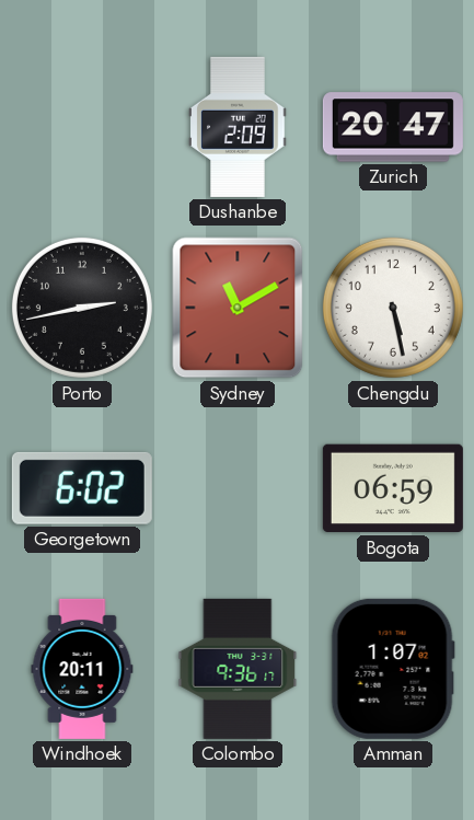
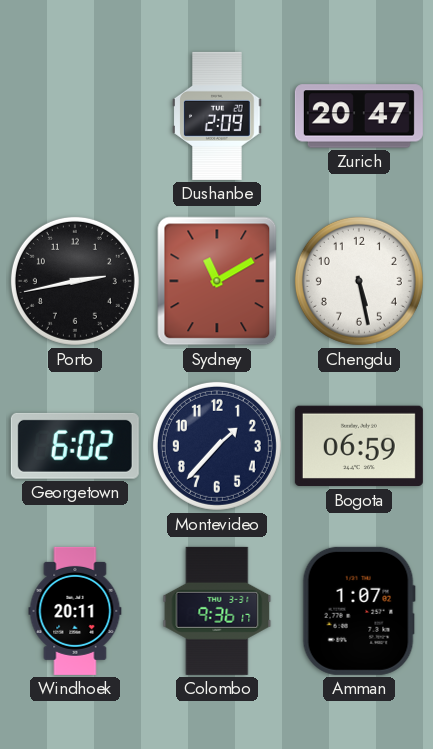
Montevideo: none -> 1:37 (217, 446)
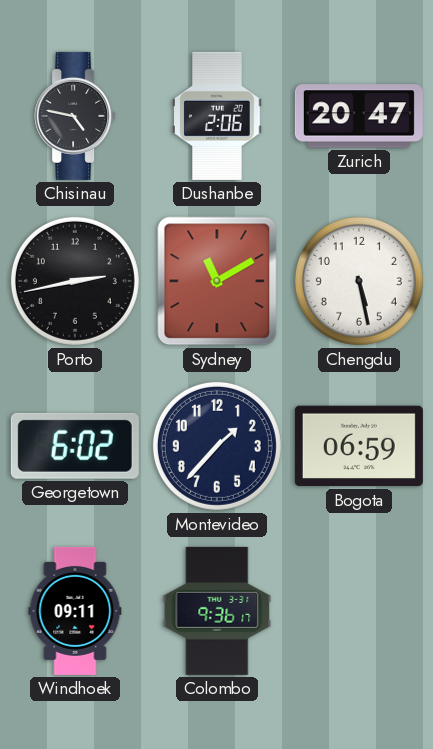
Chisinau: none -> 4:47 (75, 116)
Dushanbe: 2:09 -> 2:06 (217, 116)
Windhoek: 20:11 -> 09:11 (75, 611)
Amman: 1:07 -> none (359, 611)
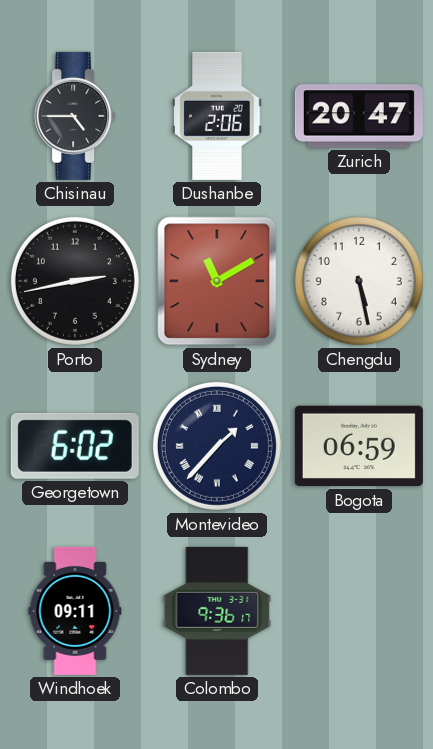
Chisinau: 4:47 -> 4:45 (75, 116)
Montevideo numerals: Arabic -> Roman (217, 446)
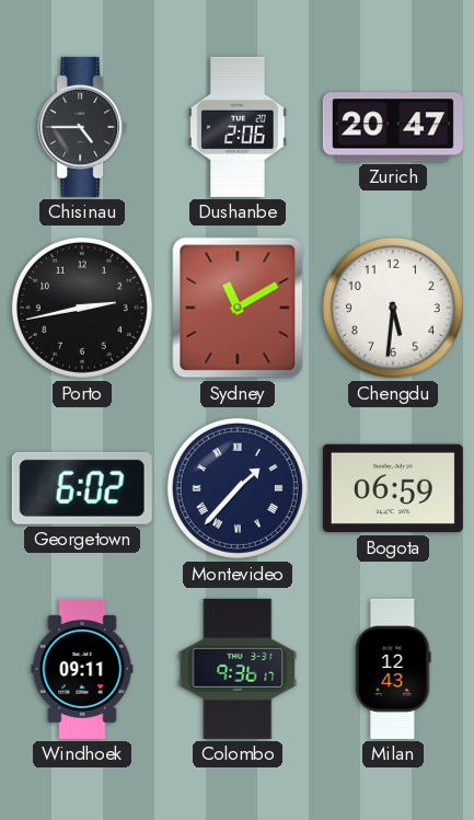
Chengdu: 5:28 -> 5:31 (393, 308)
Milan: none -> 12:43 (393, 669)
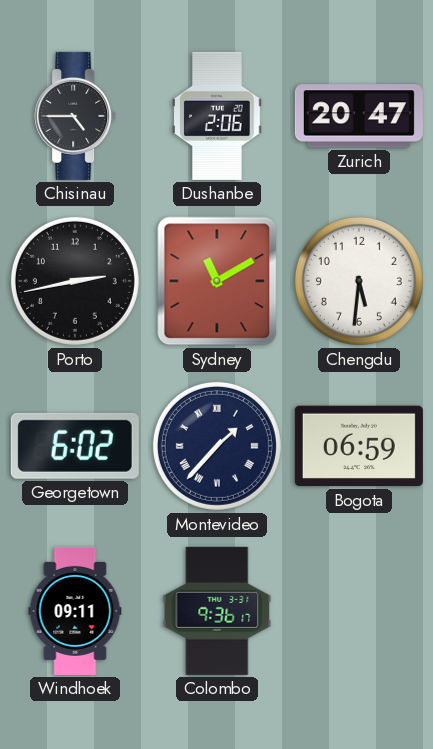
Milan: 12:43 -> none (393, 669)
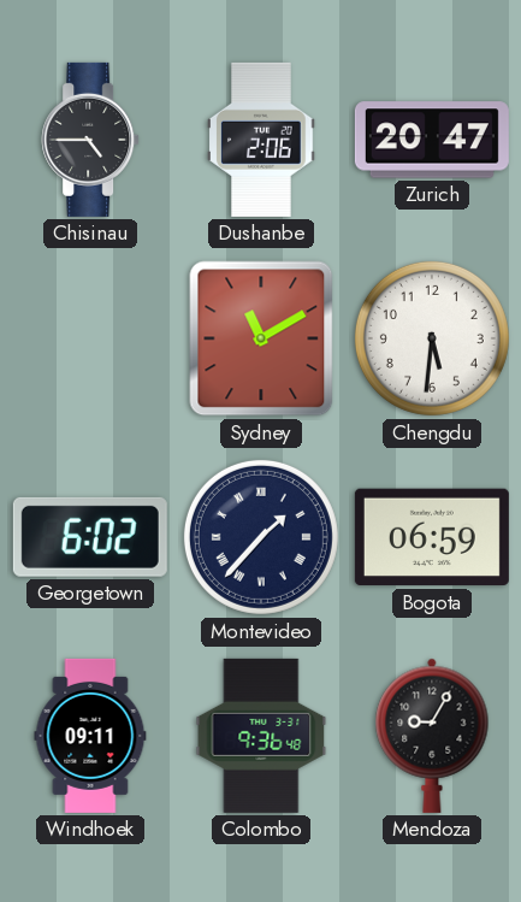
Porto: 2:43 -> none (75, 281)
Colombo: 9:36:17 -> 9:36:48 (261, 736)
Mendoza: none -> 9:05 (432, 736)
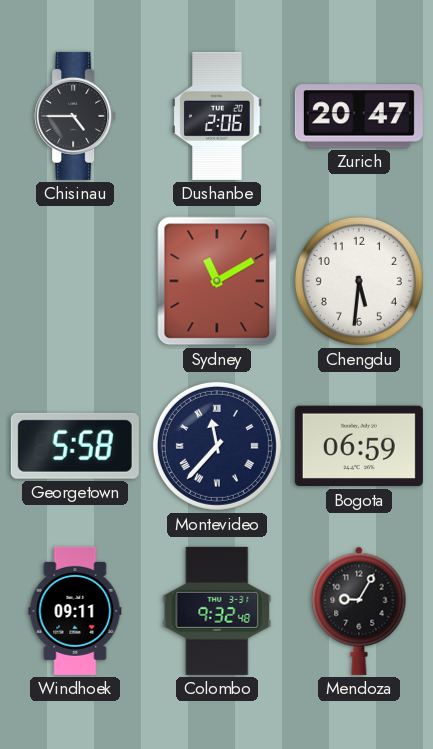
Georgetown: 6:02 -> 5:58 (75, 446)
Montevideo: 1:37 -> 11:37 (217, 446)
Colombo: 9:36 -> 9:32 (217, 611)
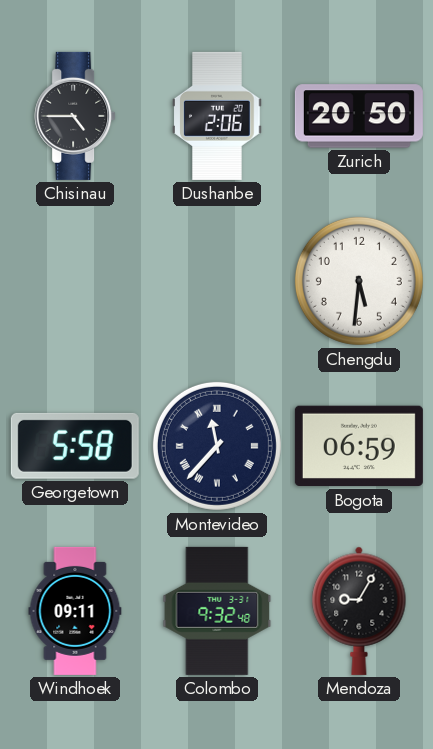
Zurich: 20:47 -> 20:50 (359, 116)
Sydney: 11:10 -> none (217, 281)
